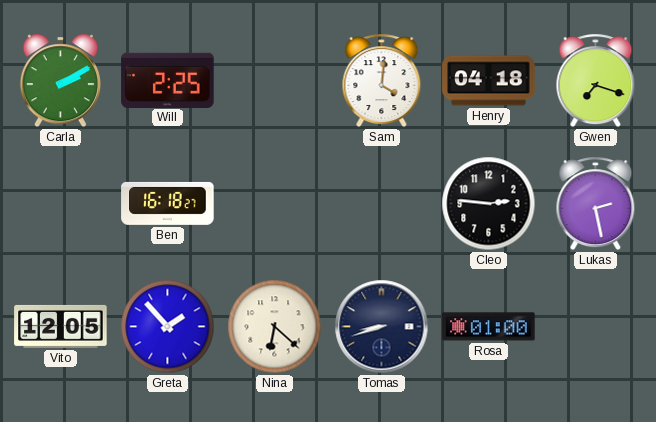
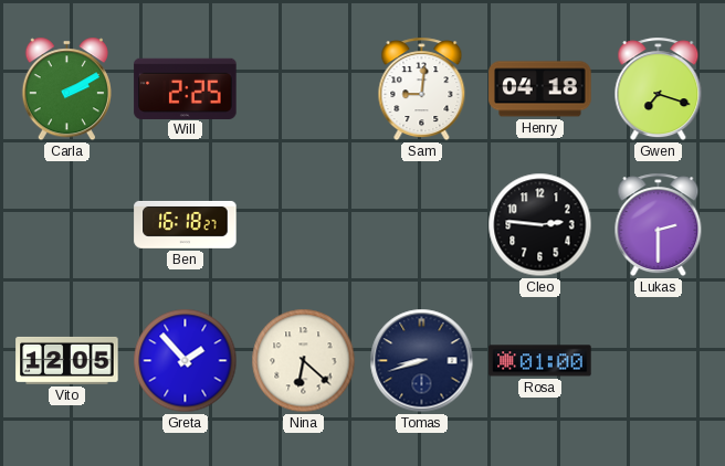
Sam: 4:01 -> 9:01 (422, 89)
Lukas: 2:28 -> 2:30 (659, 225)
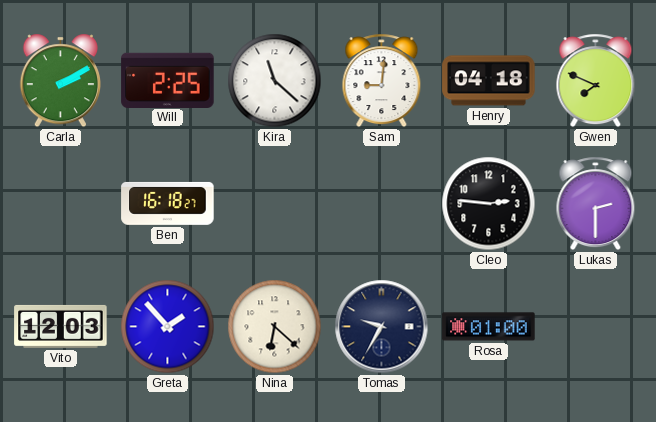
Kira: none -> 11:22 (275, 81)
Gwen: 7:18 -> 7:49 (596, 81)
Vito: 12:05 -> 12:03 (61, 326)
Tomas: 8:42 -> 9:35 (382, 327)
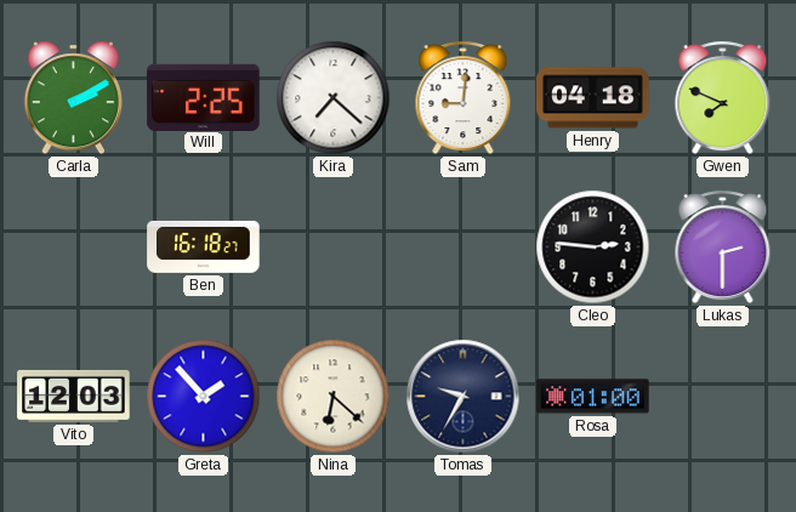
Kira: 11:22 -> 7:22 (334, 98)
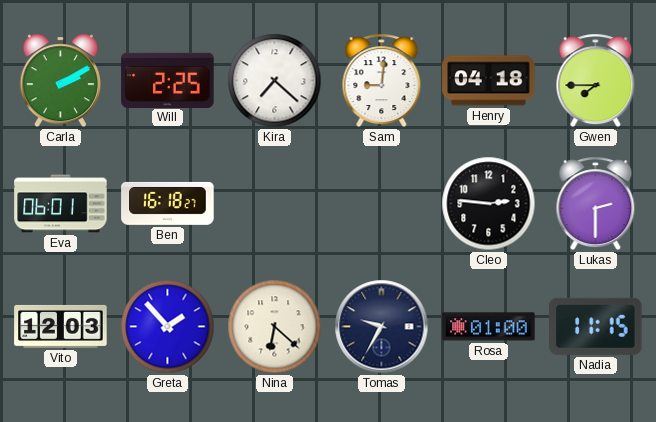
Gwen: 7:49 -> 7:45 (596, 81)
Eva: none -> 06:01 (61, 204)
Nadia: none -> 11:15 (596, 326)
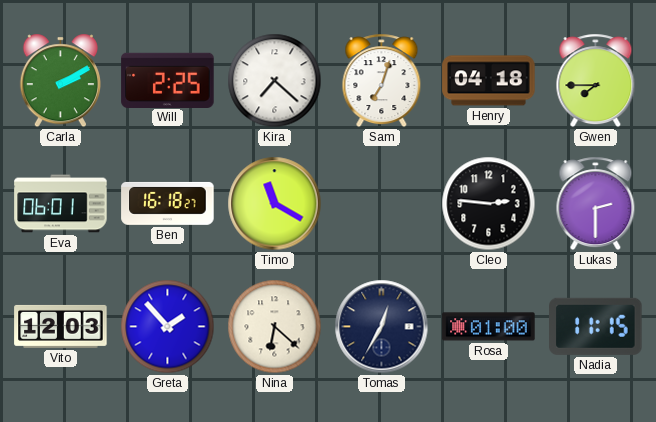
Sam: 9:01 -> 7:03 (382, 81)
Timo: none -> 11:20 (275, 204)
Tomas: 9:35 -> 12:35 (382, 327)
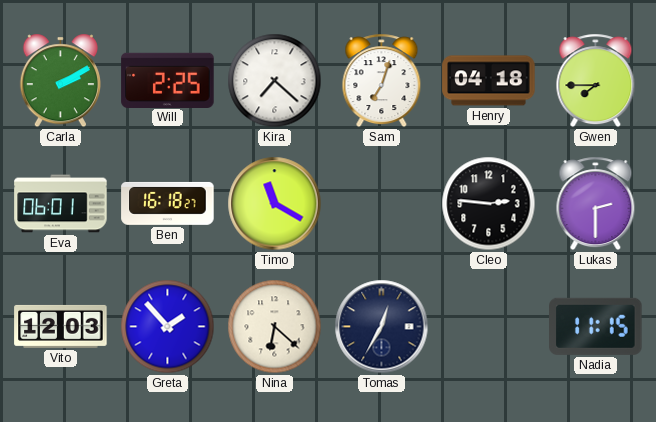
Rosa: 01:00 -> none (489, 327)
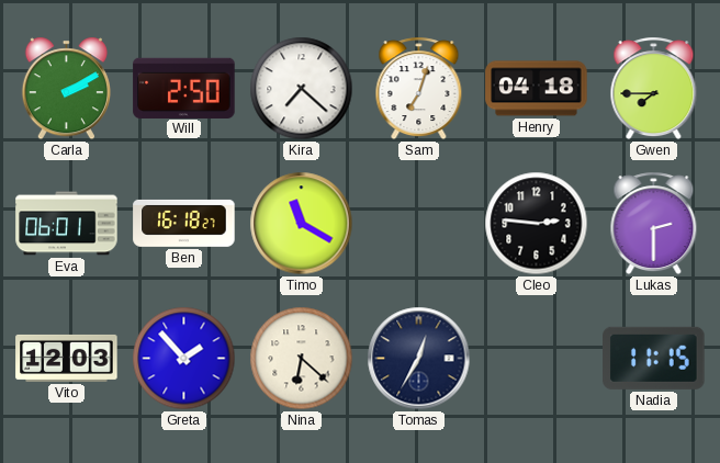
Will: 2:25 -> 2:50 (184, 88)
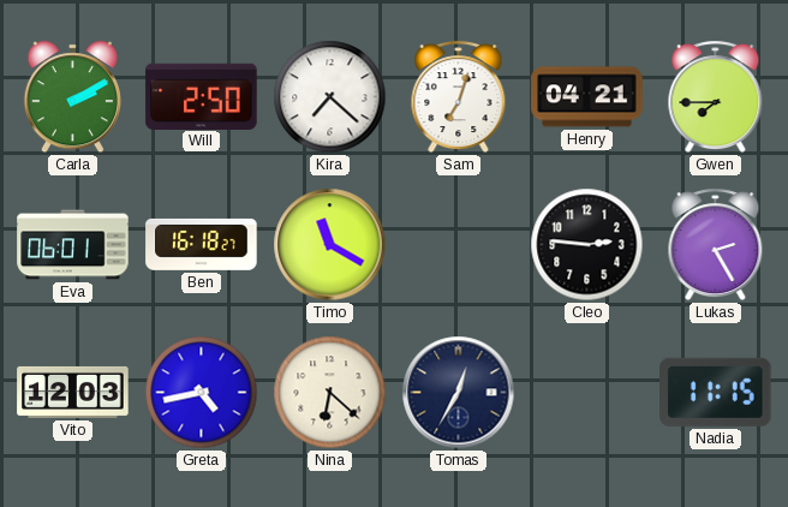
Henry: 04:18 -> 04:21 (587, 97)
Lukas: 2:30 -> 2:25 (716, 245)
Greta: 1:53 -> 4:43 (202, 393)
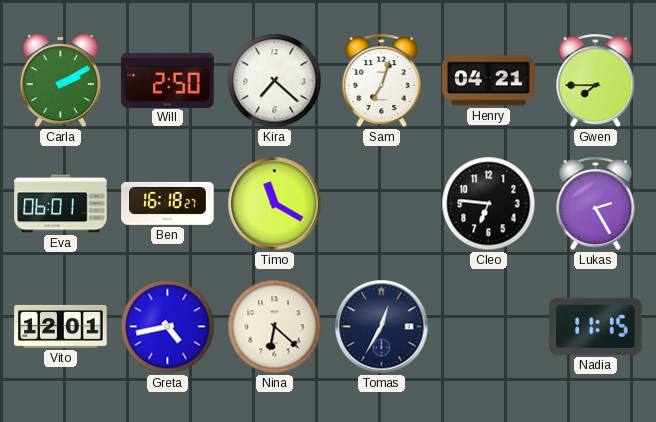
Cleo: 2:46 -> 6:46 (489, 204)
Vito: 12:03 -> 12:01 (61, 326)
